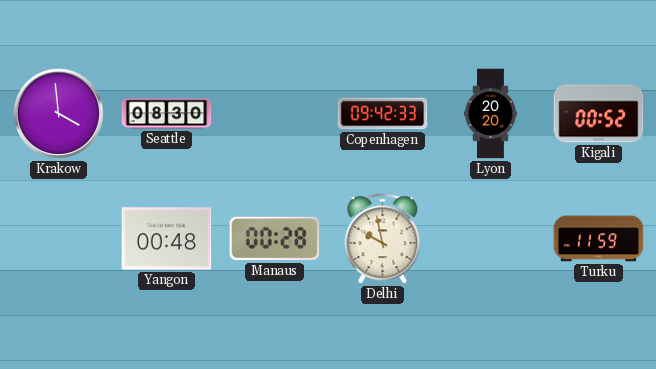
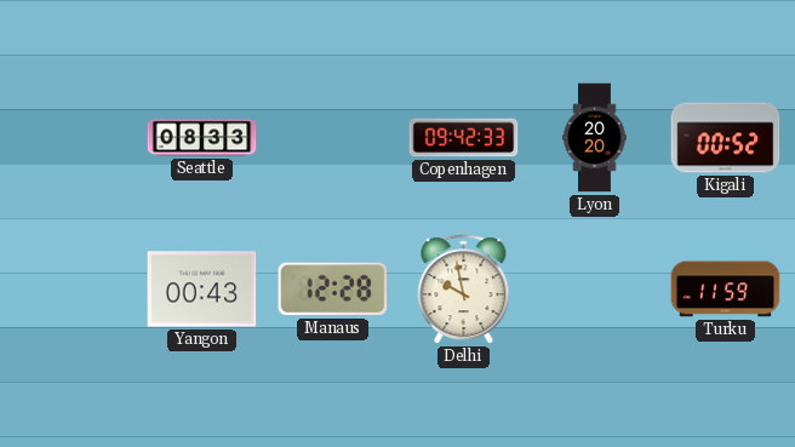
Krakow: 3:59 -> none (58, 113)
Seattle: 08:30 -> 08:33 (202, 138)
Yangon: 00:48 -> 00:43 (202, 290)
Manaus: 00:28 -> 12:28 (333, 290)
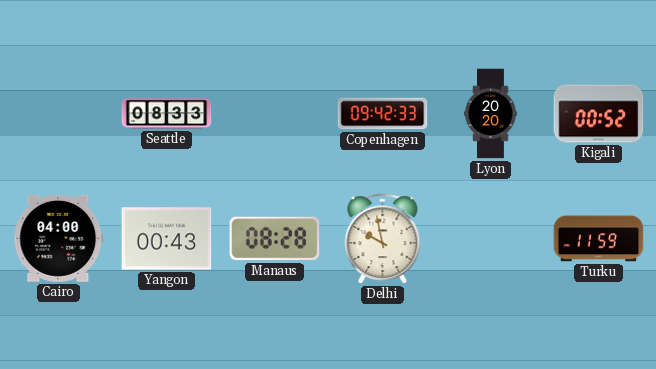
Cairo: none -> 04:00 (59, 238)
Manaus: 12:28 -> 08:28 (275, 239)
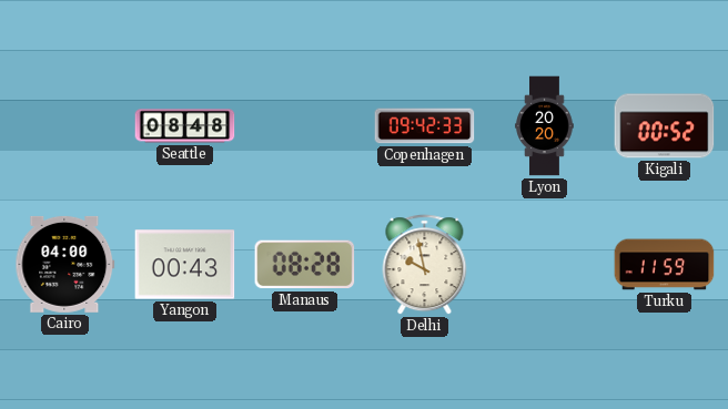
Seattle: 08:33 -> 08:48 (185, 126)
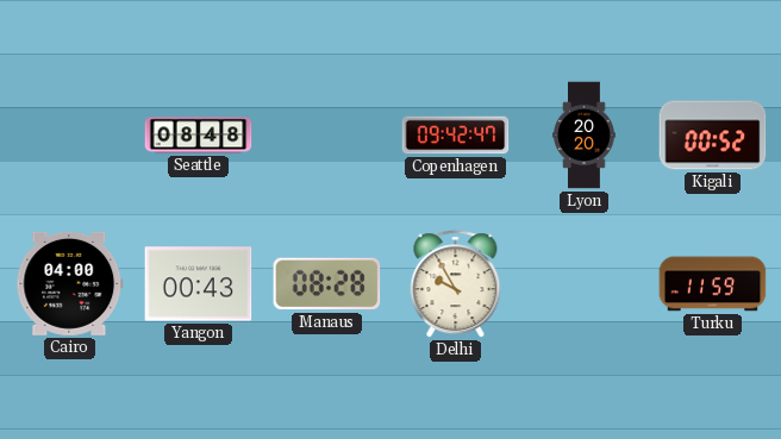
Copenhagen: 09:42:33 -> 09:42:47 (456, 136)
Delhi: 9:58 -> 9:55 (456, 284)
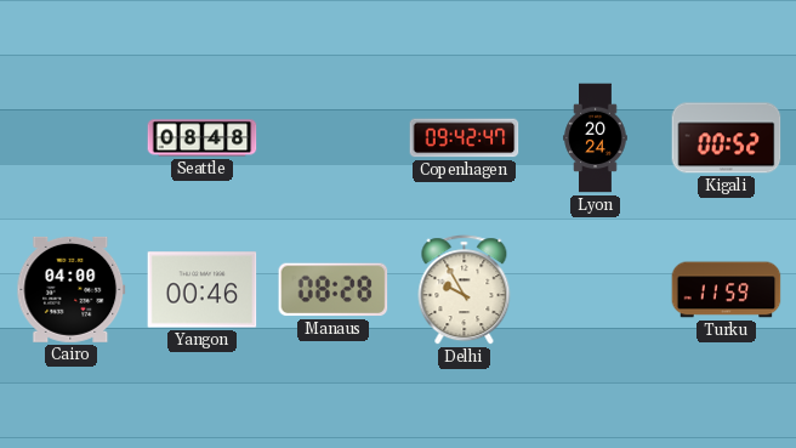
Lyon: 20:20 -> 20:24 (596, 138)
Yangon: 00:43 -> 00:46 (203, 290)
